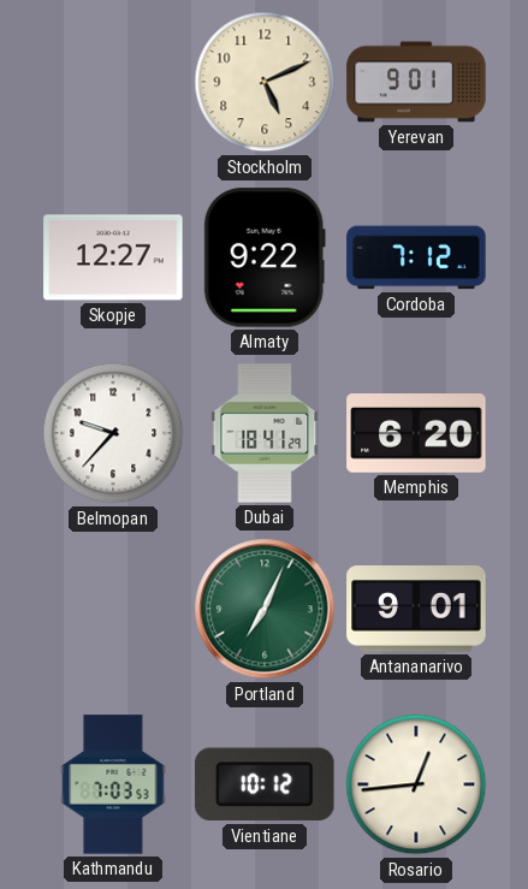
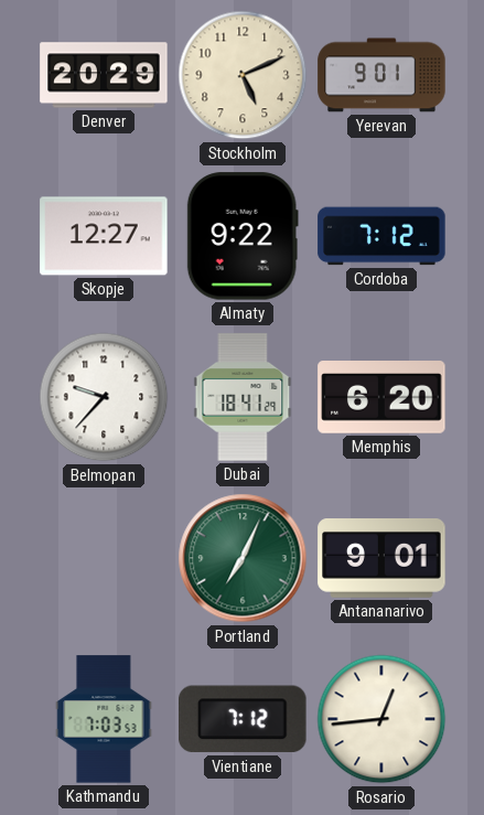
Denver: none -> 20:29 (104, 75)
Vientiane: 10:12 -> 7:12 (243, 719)
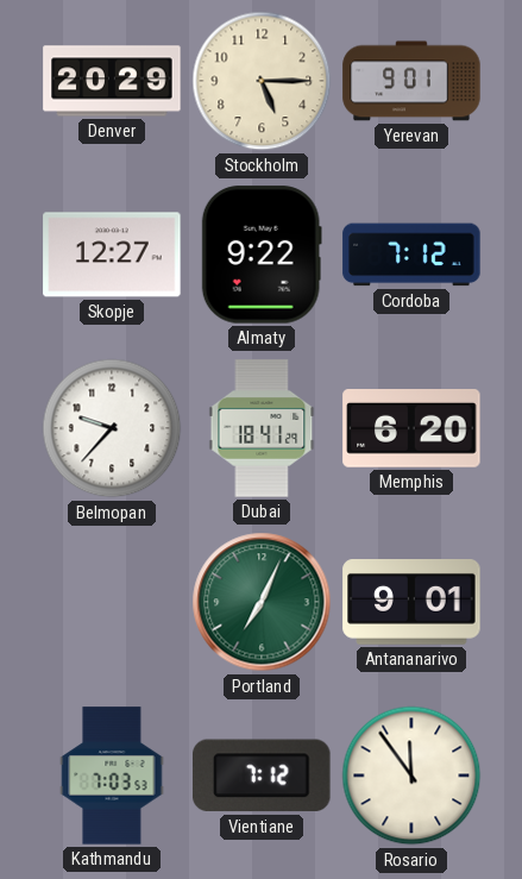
Stockholm: 5:11 -> 5:15 (262, 81)
Rosario: 12:44 -> 11:54 (411, 776)
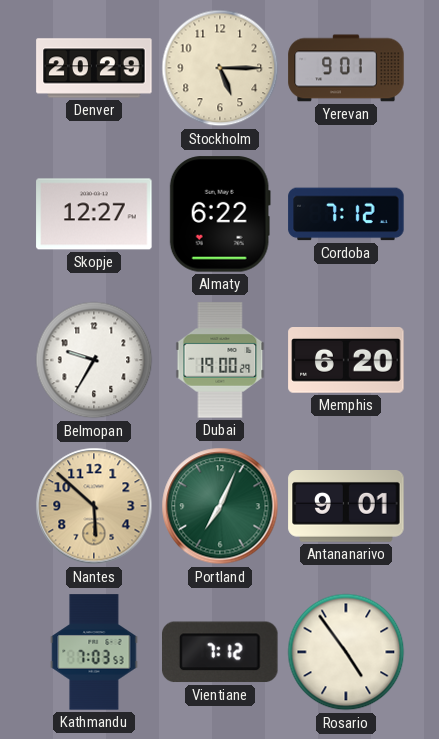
Almaty: 9:22 -> 6:22 (220, 214)
Belmopan: 9:37 -> 9:35 (94, 360)
Dubai: 18:41 -> 19:00 (220, 360)
Nantes: none -> 5:52 (94, 506)
Rosario: 11:54 -> 4:54 (346, 652)
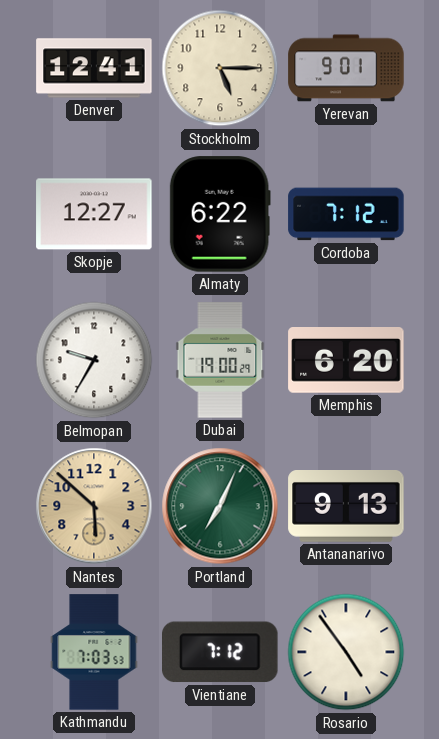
Denver: 20:29 -> 12:41 (94, 68)
Antananarivo: 9:01 -> 9:13 (346, 507)
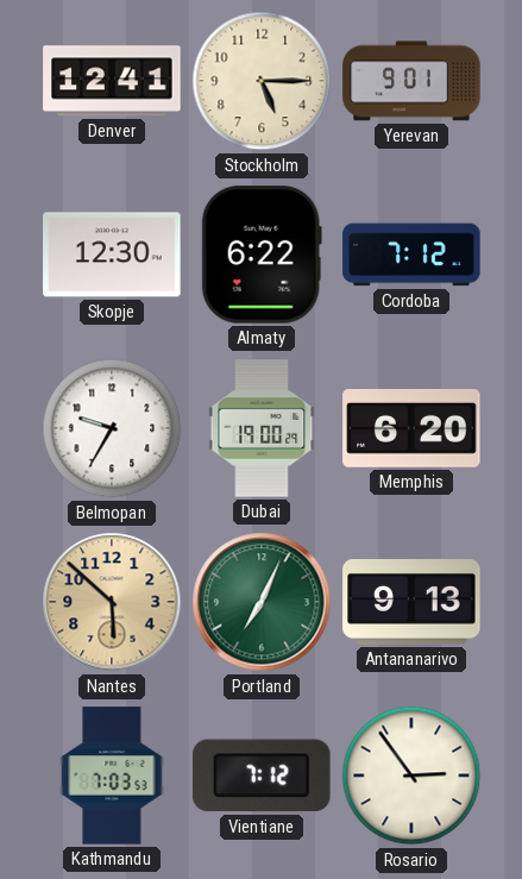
Skopje: 12:27 -> 12:30 (112, 255)
Rosario: 4:54 -> 2:54 (411, 776)
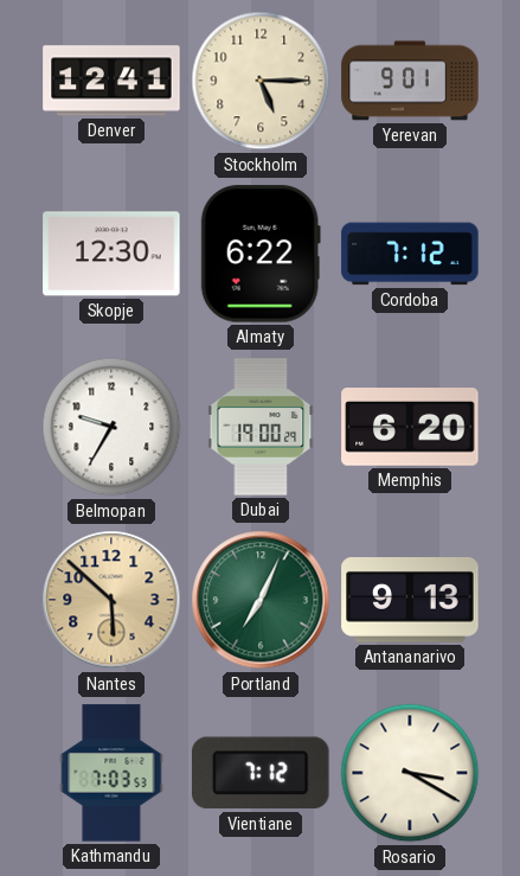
Rosario: 2:54 -> 3:20 (410, 773)
